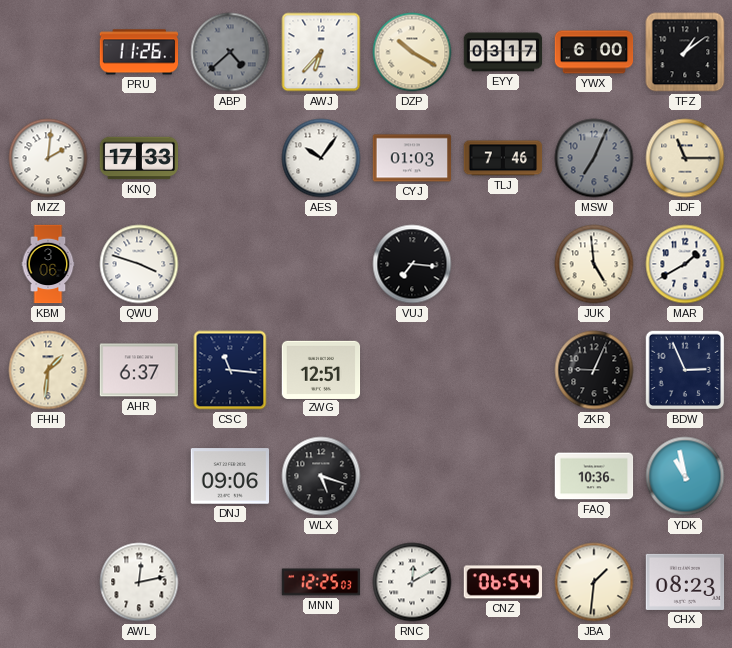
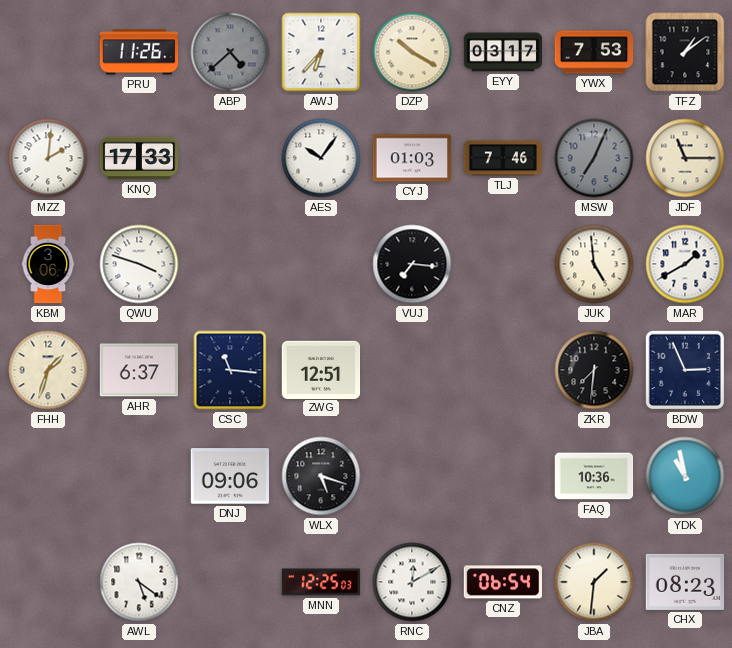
YWX: 6:00 -> 7:53 (594, 52)
FHH: 1:31 -> 1:33 (48, 370)
ZKR: 9:04 -> 7:31 (594, 370)
AWL: 12:13 -> 5:21 (139, 582)
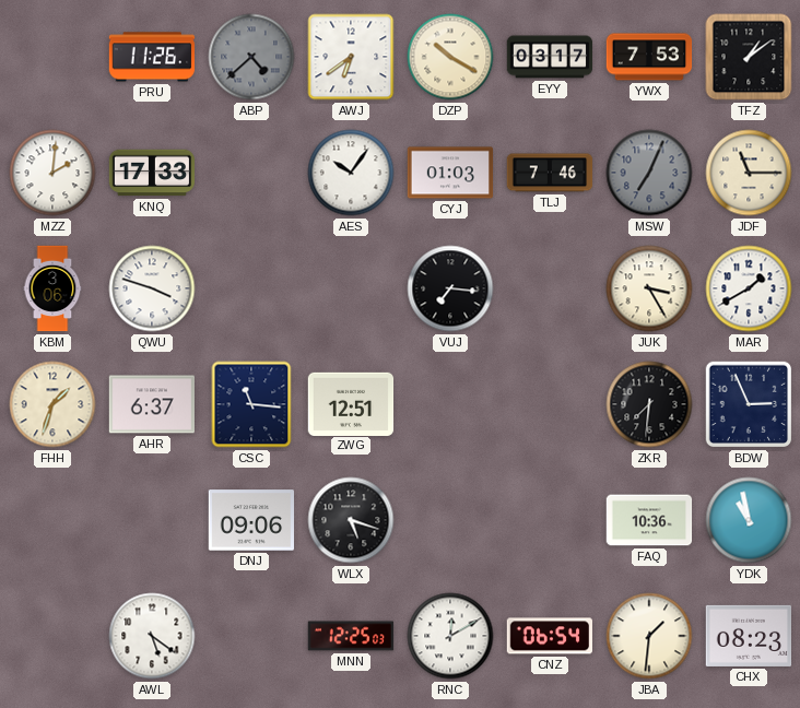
AWJ: 6:37 -> 6:39 (351, 57)
JUK: 4:59 -> 3:25 (649, 288)
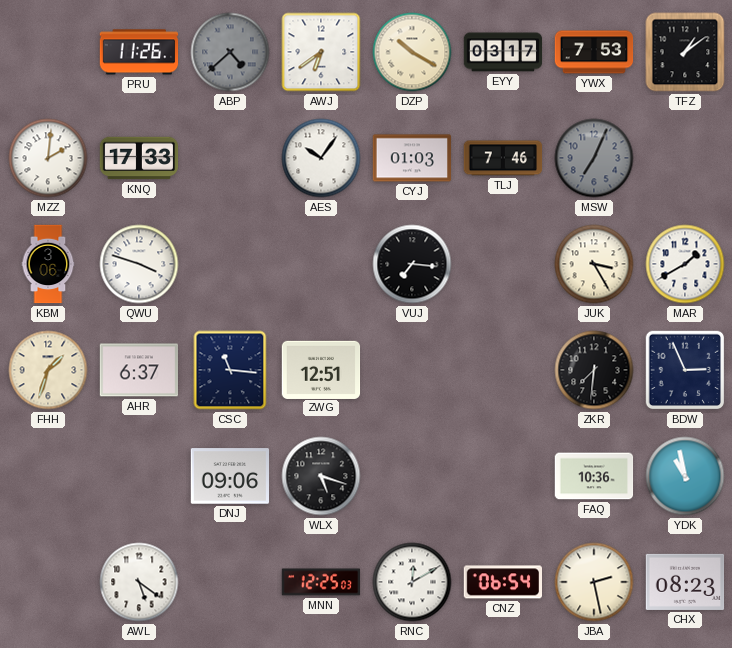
JDF: 11:15 -> none (749, 173)
JBA: 1:31 -> 2:28 (594, 582)
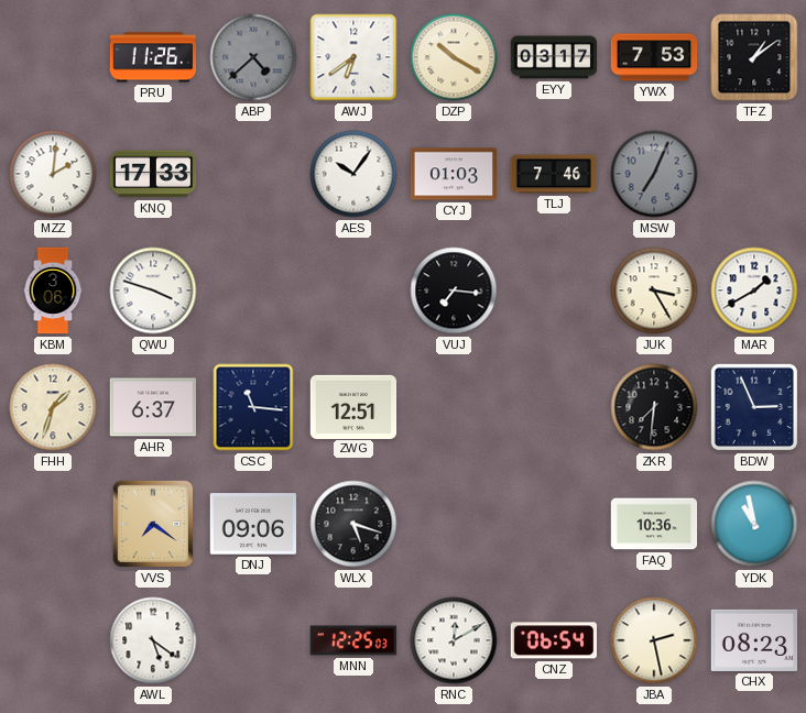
VVS: none -> 7:21 (153, 524)
